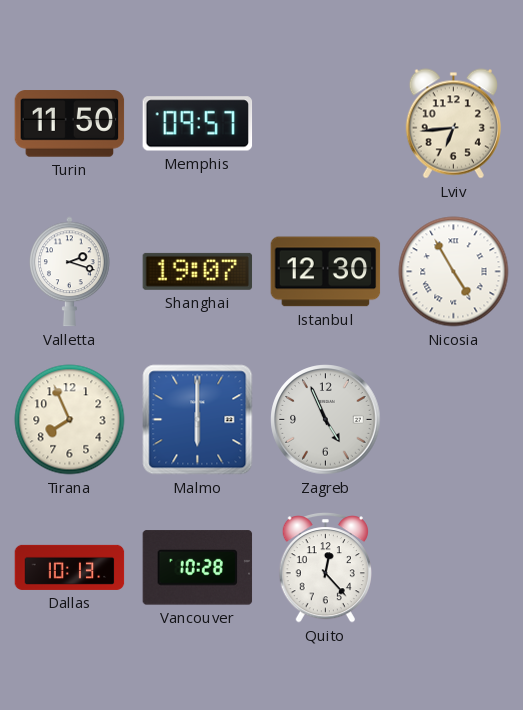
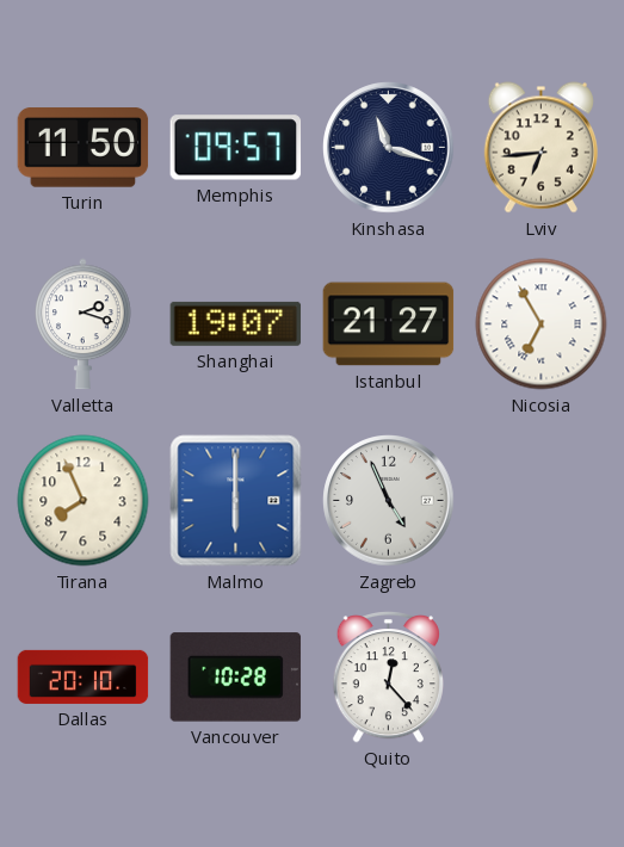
Kinshasa: none -> 11:18 (389, 148)
Istanbul: 12:30 -> 21:27 (389, 324)
Nicosia: 4:55 -> 6:55 (542, 324)
Dallas: 10:13 -> 20:10 (84, 676)
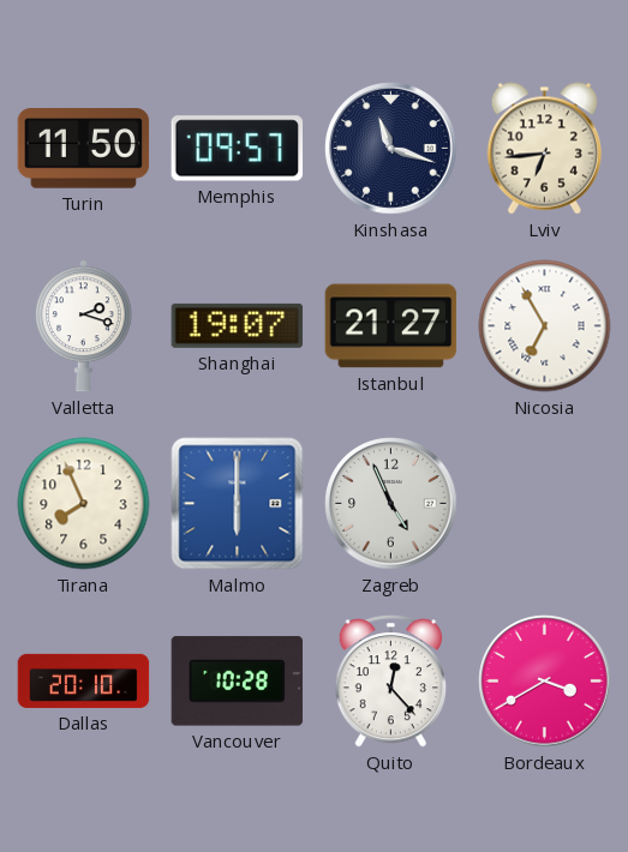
Bordeaux: none -> 3:40 (545, 682)
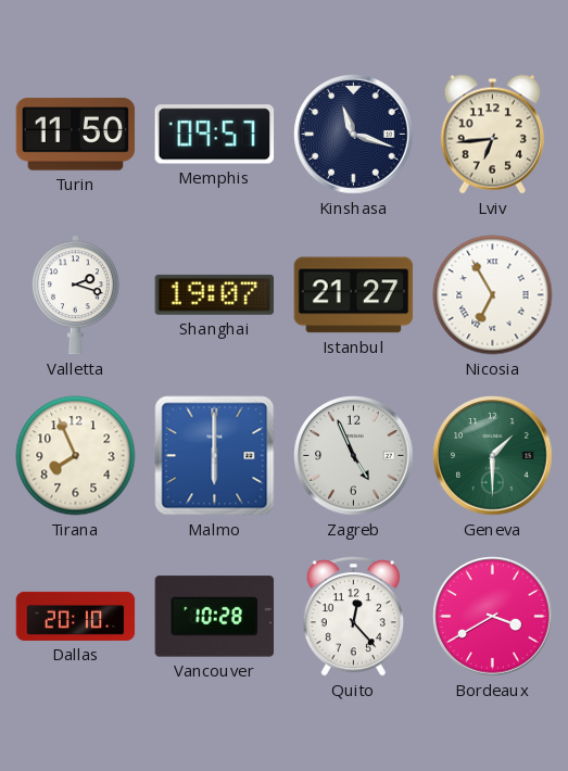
Geneva: none -> 1:30 (493, 456)
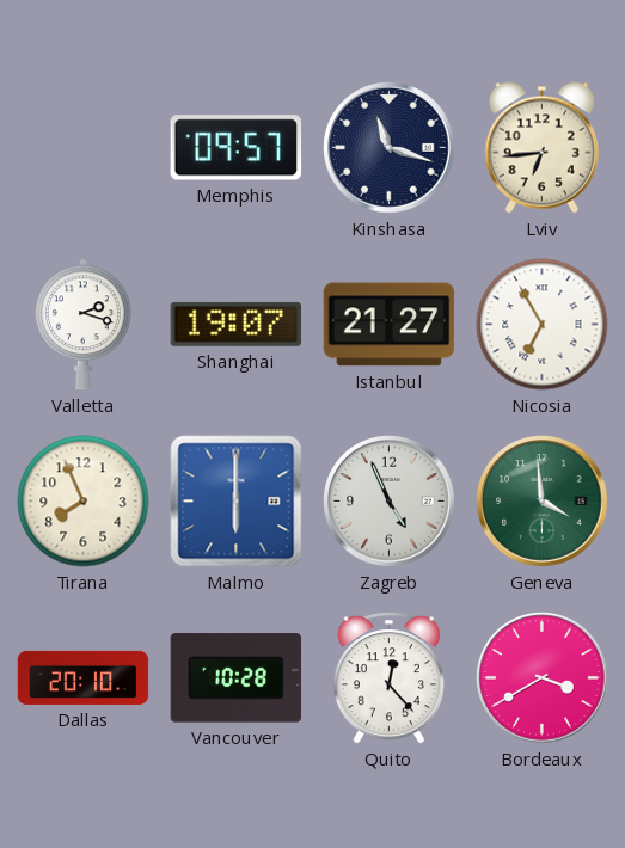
Turin: 11:50 -> none (76, 135)
Geneva: 1:30 -> 3:59 (543, 502)
